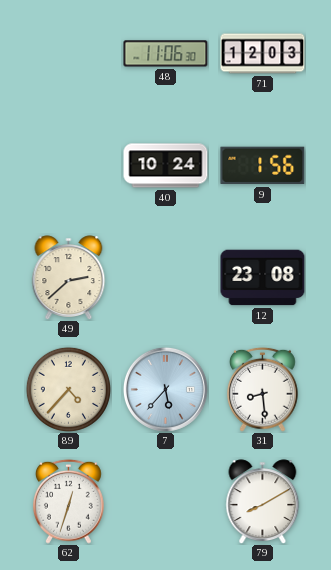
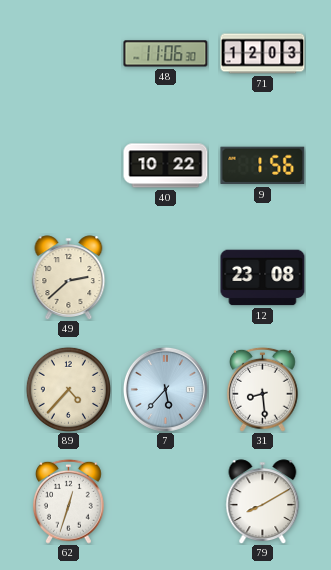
40: 10:24 -> 10:22 (166, 166)
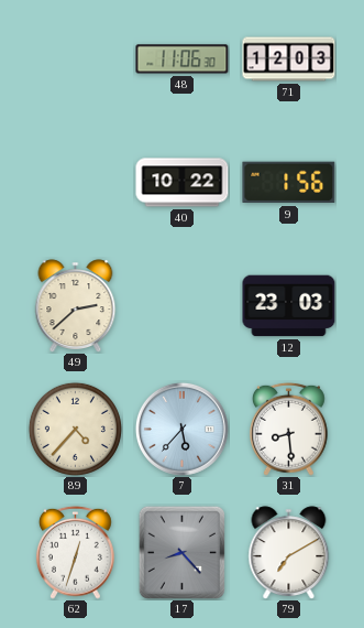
12: 23:08 -> 23:03 (289, 306)
17: none -> 8:23 (181, 552)
79: 8:10 -> 7:10 (289, 553)
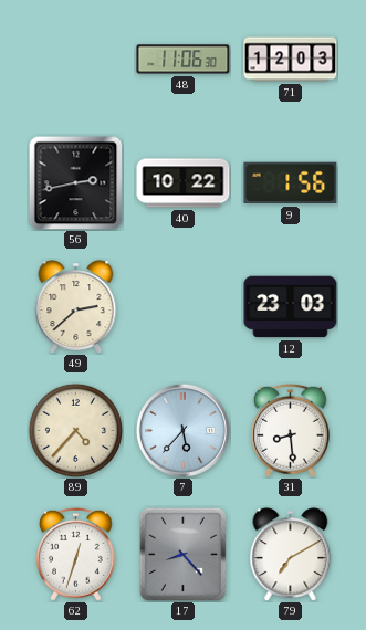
56: none -> 2:43 (75, 182)
